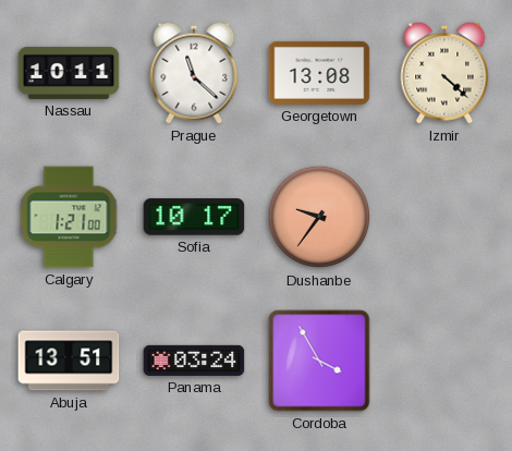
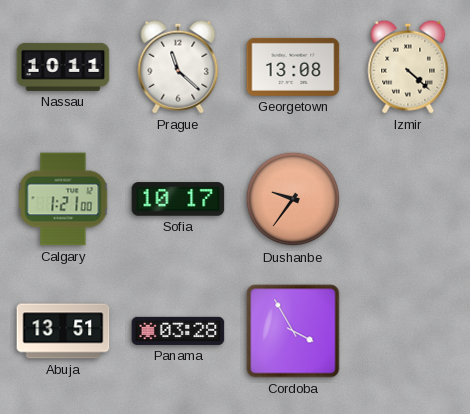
Panama: 03:24 -> 03:28 (178, 331)
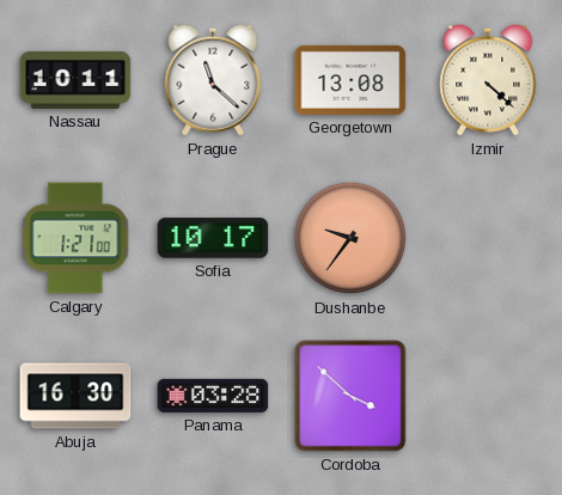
Abuja: 13:51 -> 16:30 (75, 396)
Cordoba: 3:55 -> 3:52 (350, 396)
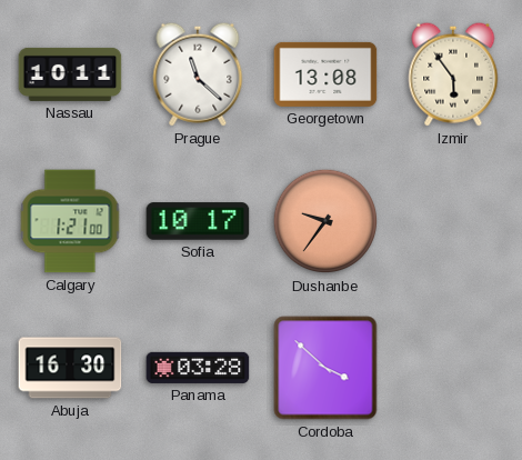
Izmir: 4:22 -> 5:54 (453, 74)
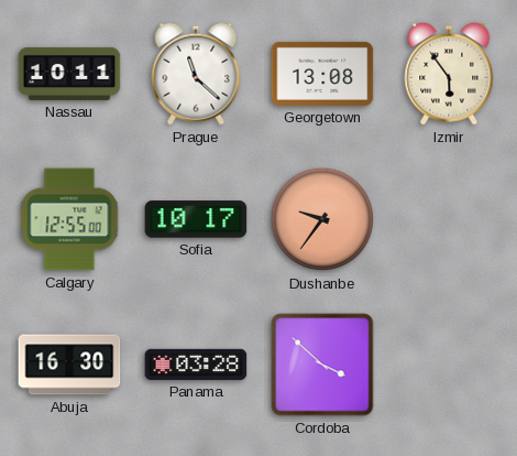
Calgary: 1:21 -> 12:55 (69, 219)
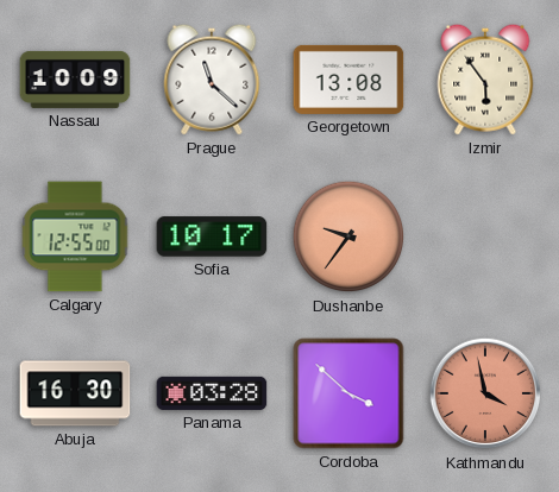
Nassau: 10:11 -> 10:09 (75, 80)
Kathmandu: none -> 3:58 (485, 393)
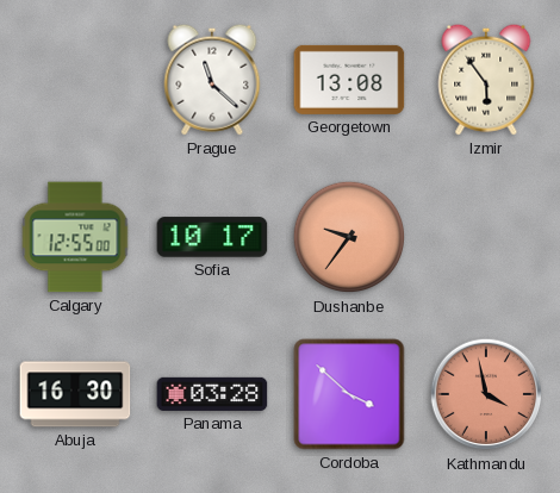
Nassau: 10:09 -> none (75, 80)
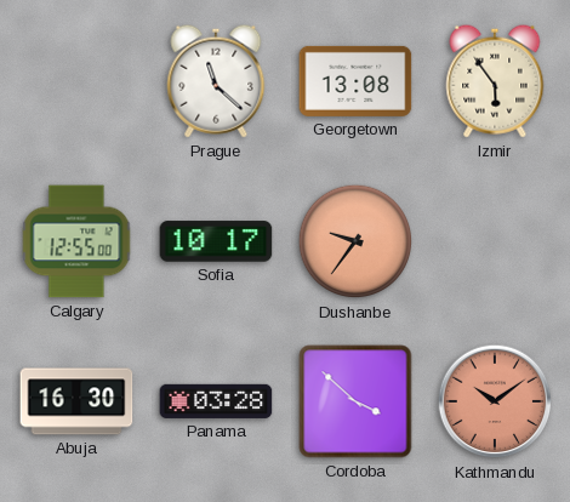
Kathmandu: 3:58 -> 10:09 (495, 401)
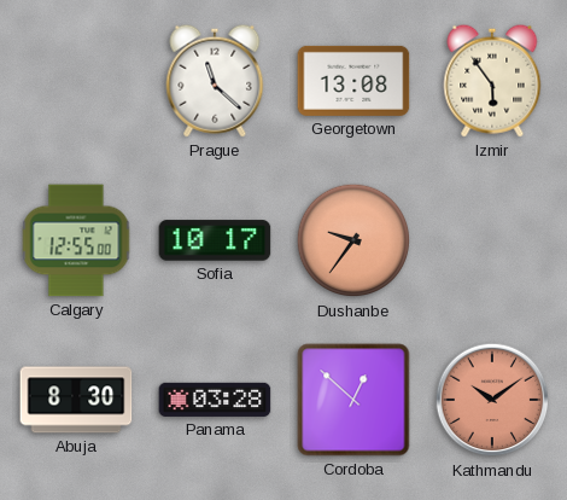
Abuja: 16:30 -> 8:30 (76, 400)
Cordoba: 3:52 -> 12:52 (353, 400)
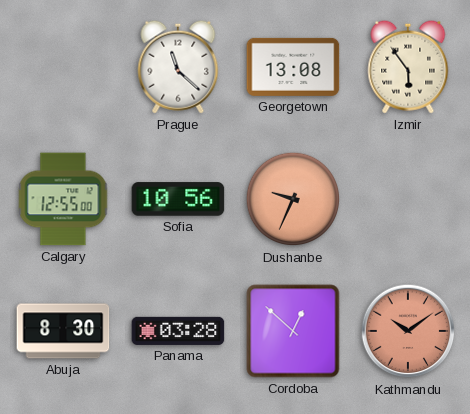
Sofia: 10:17 -> 10:56 (178, 199)
Dushanbe: 9:36 -> 9:34 (293, 199)
